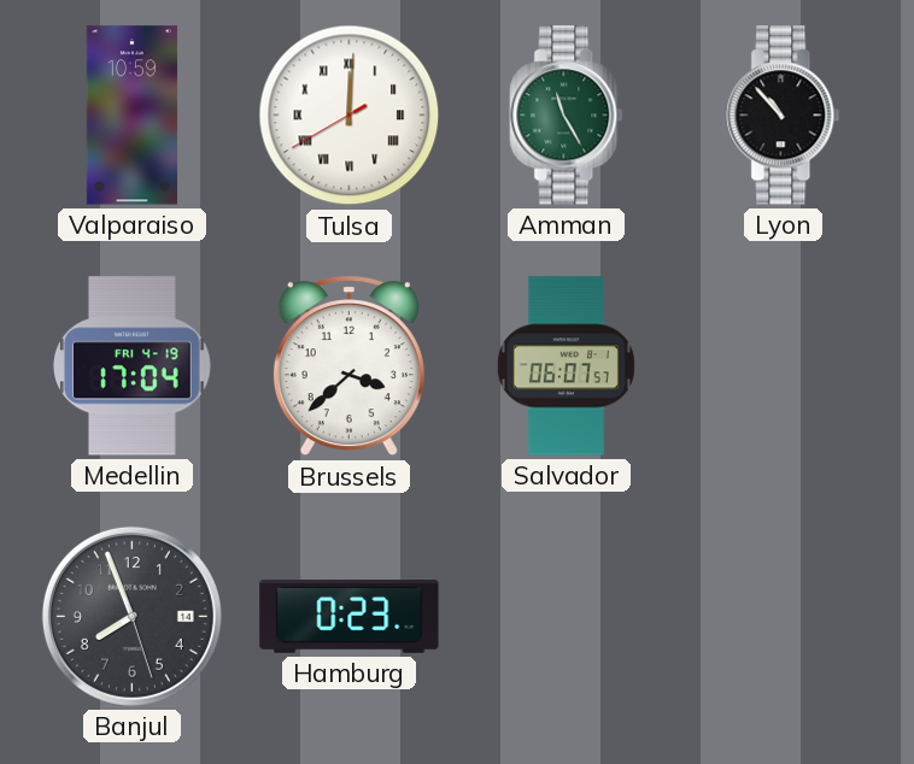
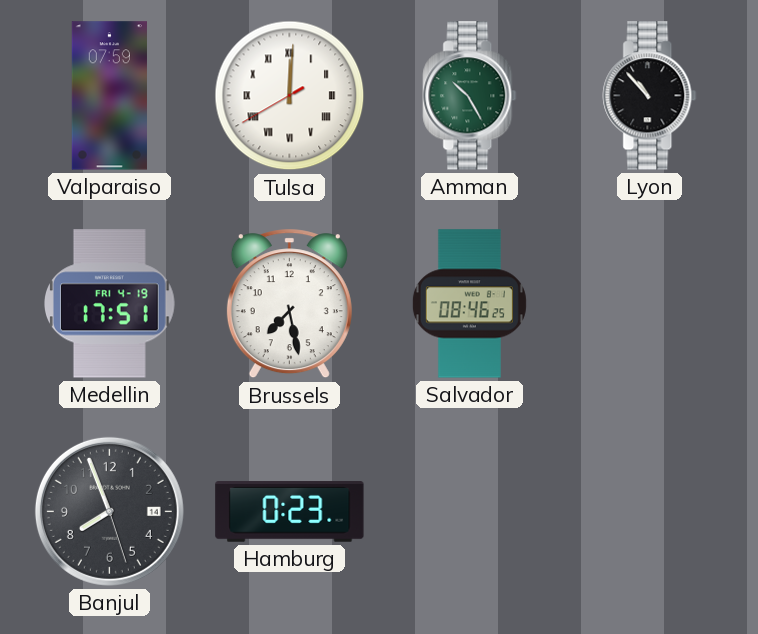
Valparaiso: 10:59 -> 07:59 (109, 96)
Amman: 11:25 -> 10:25 (470, 96)
Medellin: 17:04 -> 17:51 (110, 304)
Brussels: 3:38 -> 7:28 (289, 304)
Salvador: 06:07 -> 08:46 (469, 304)
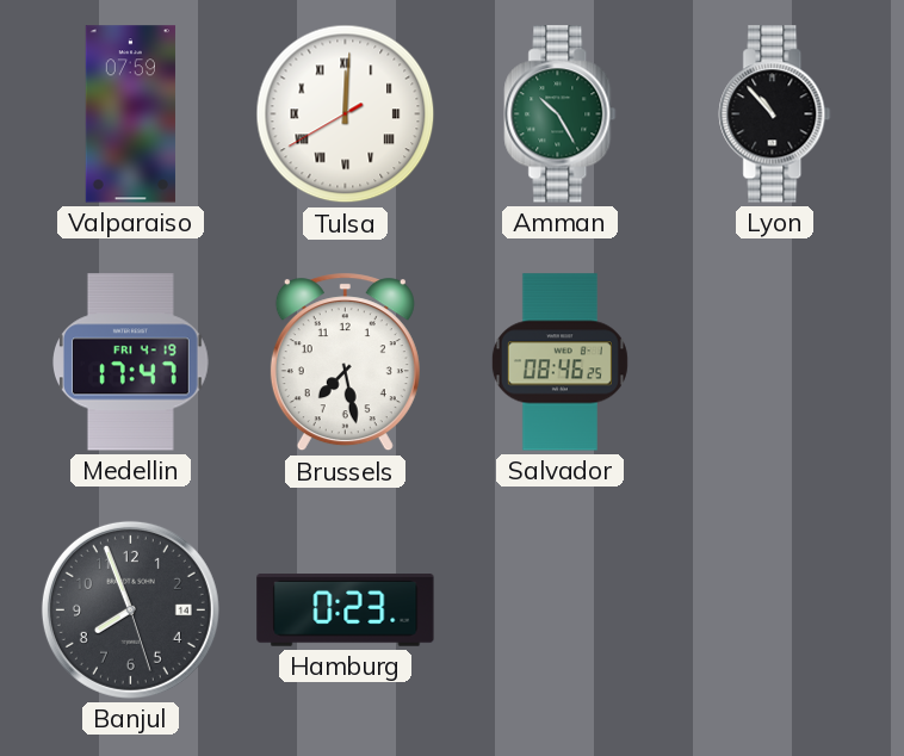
Medellin: 17:51 -> 17:47 (131, 362)
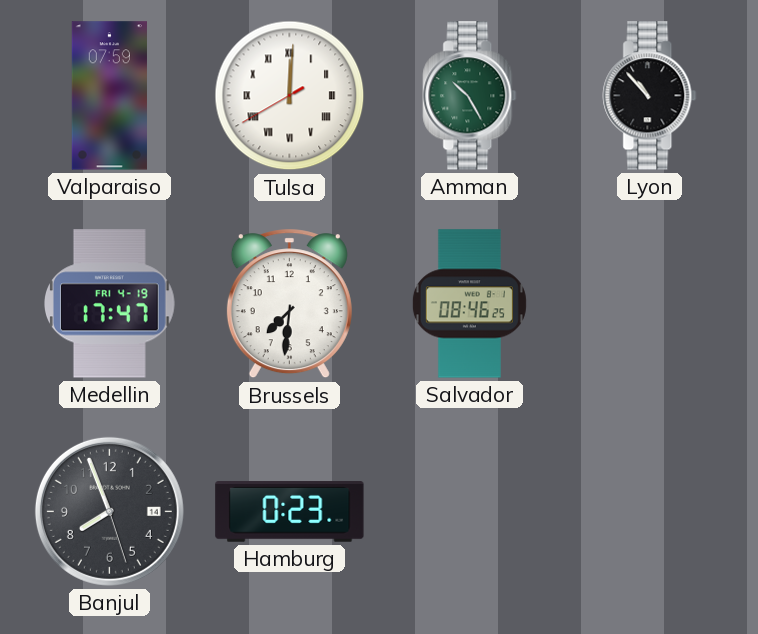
Brussels: 7:28 -> 7:31 (289, 304)
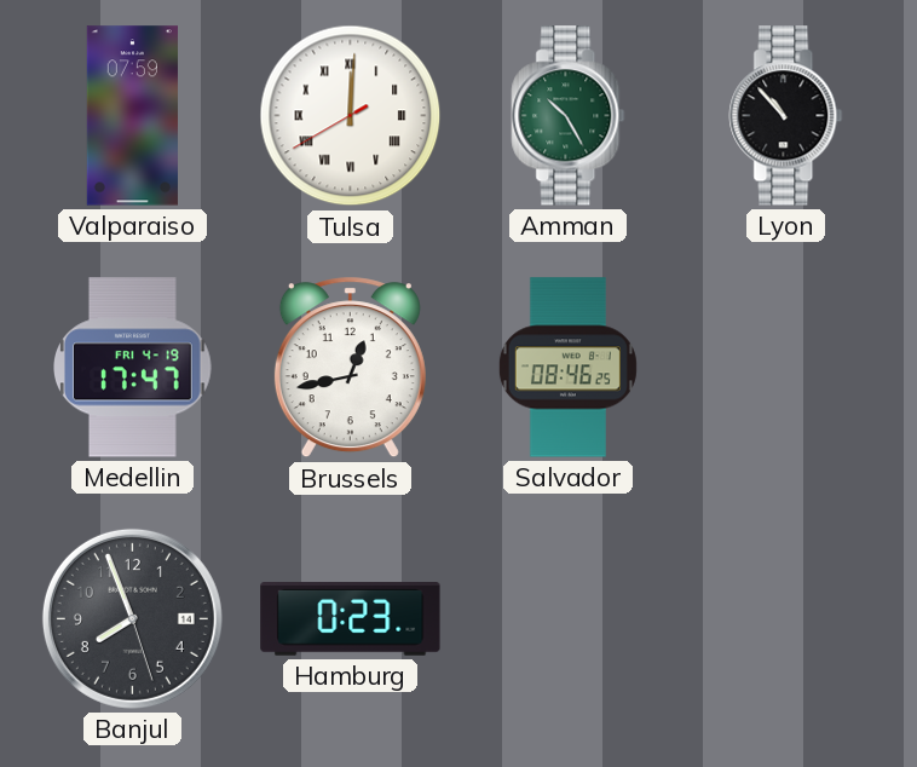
Brussels: 7:31 -> 12:43 (350, 368)
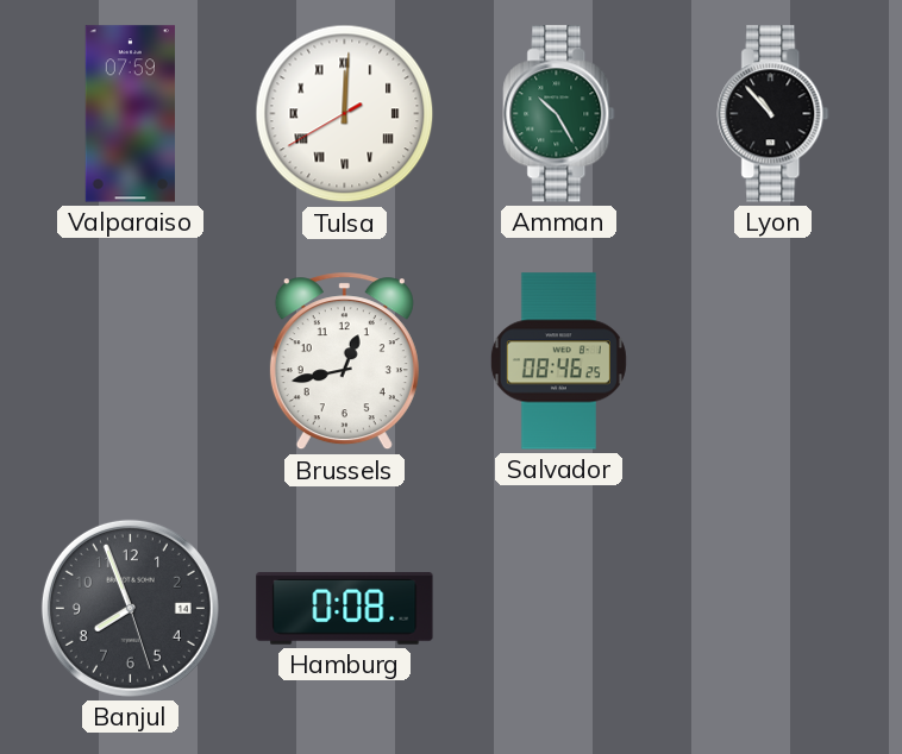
Medellin: 17:47 -> none (133, 368)
Hamburg: 0:23 -> 0:08 (345, 609)
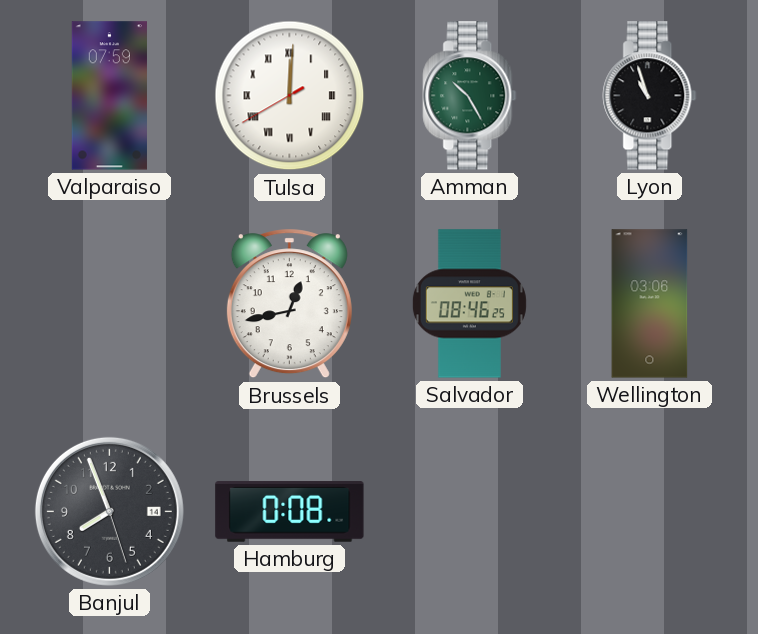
Lyon: 10:53 -> 10:57 (650, 96)
Wellington: none -> 03:06 (650, 304)
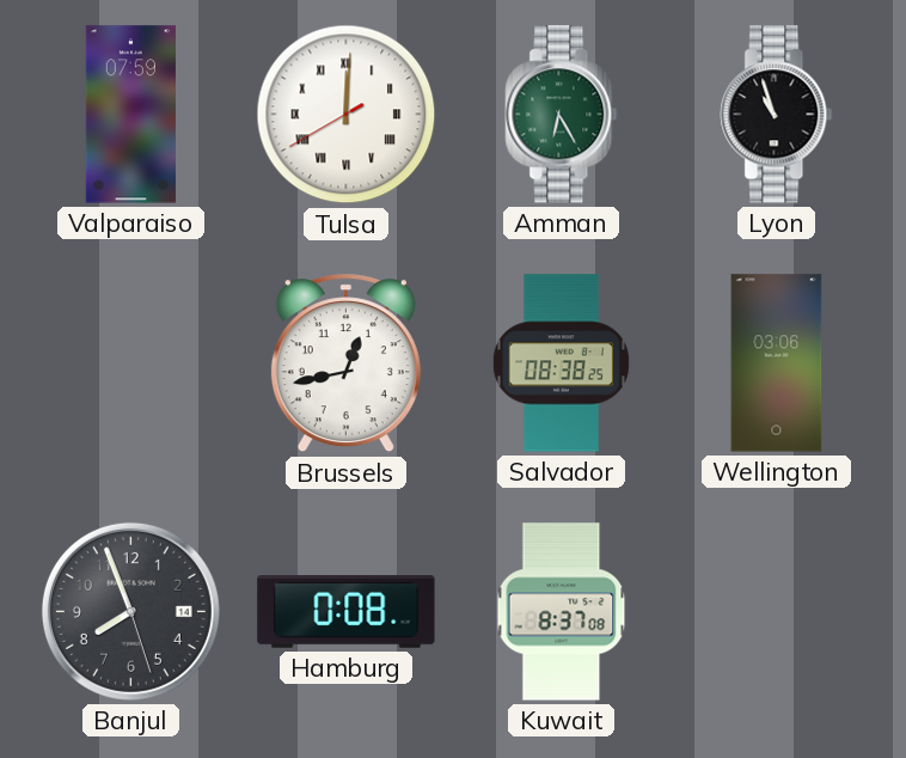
Amman: 10:25 -> 6:25 (562, 115)
Salvador: 08:46 -> 08:38 (561, 363)
Kuwait: none -> 8:37 (562, 612)
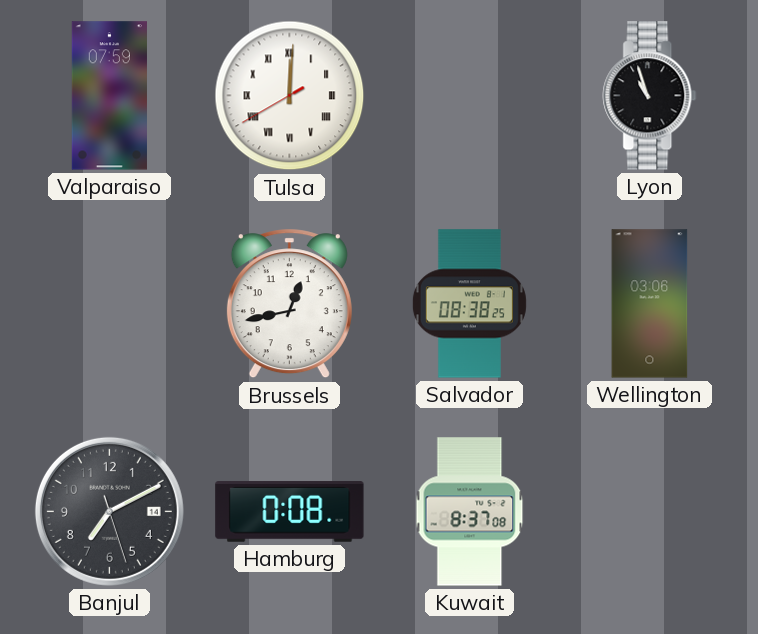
Amman: 6:25 -> none (562, 115)
Banjul: 7:56 -> 7:10 (109, 511)
